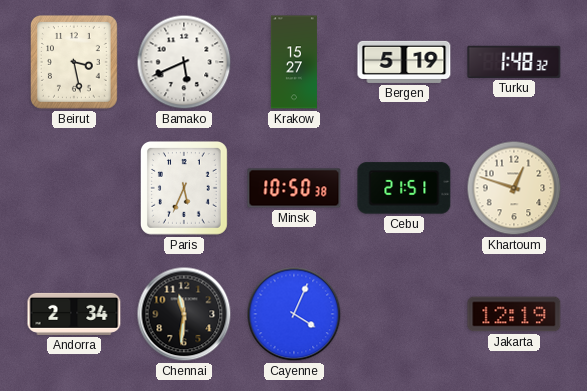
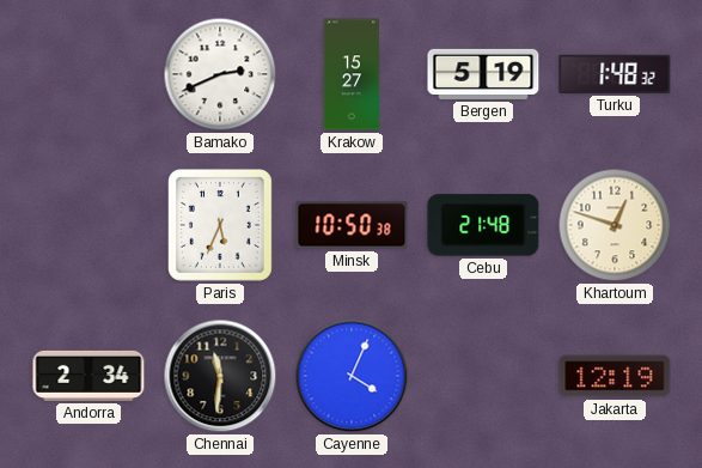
Beirut: 3:28 -> none (74, 63)
Bamako: 5:41 -> 2:41 (220, 74)
Cebu: 21:51 -> 21:48 (483, 225)
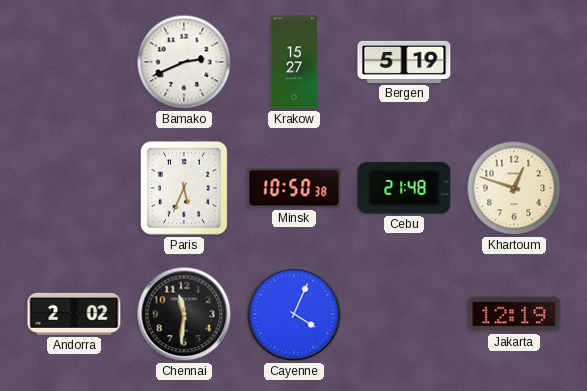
Turku: 1:48 -> none (615, 74)
Andorra: 2:34 -> 2:02 (74, 314)
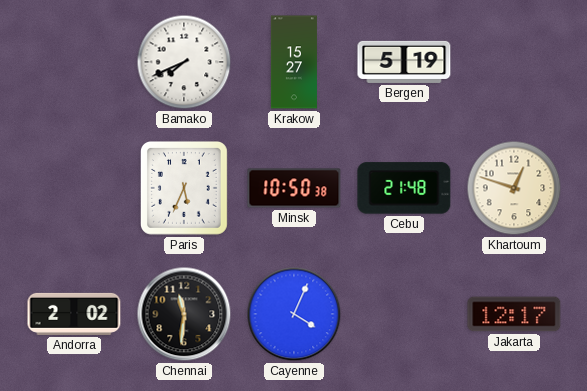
Bamako: 2:41 -> 7:41 (184, 62)
Jakarta: 12:19 -> 12:17 (514, 314)
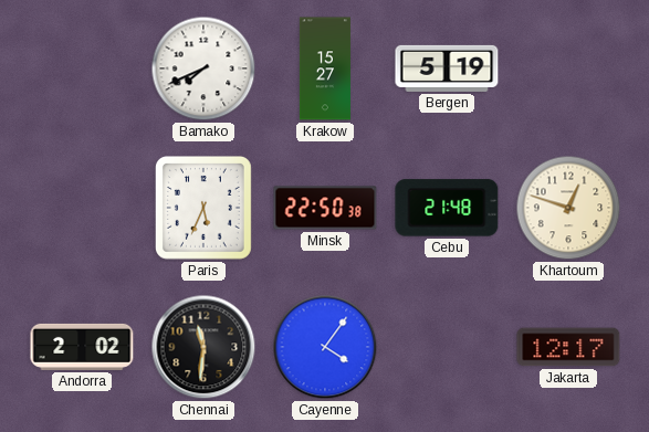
Minsk: 10:50 -> 22:50 (325, 208)
Cayenne: 4:04 -> 4:06 (325, 347)
